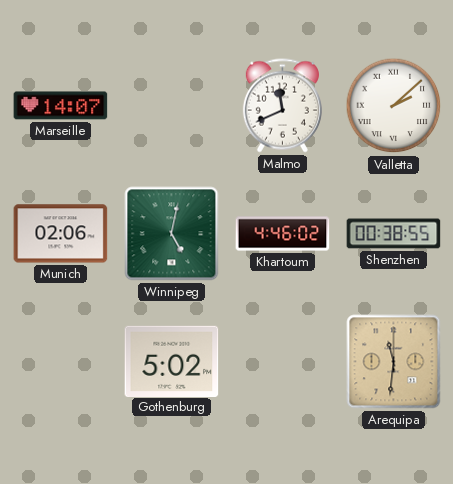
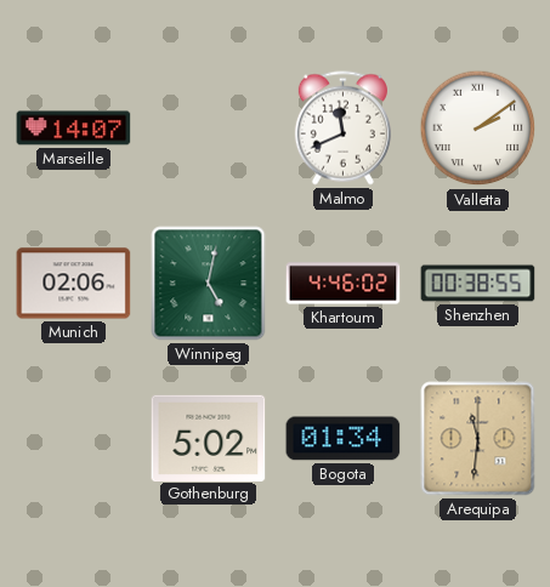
Valletta: 2:08 -> 2:09 (478, 129)
Bogota: none -> 01:34 (344, 439)
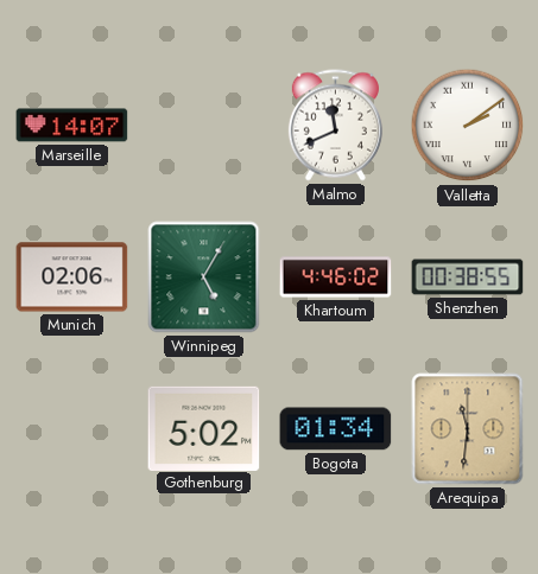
Winnipeg: 5:02 -> 5:05 (204, 278)
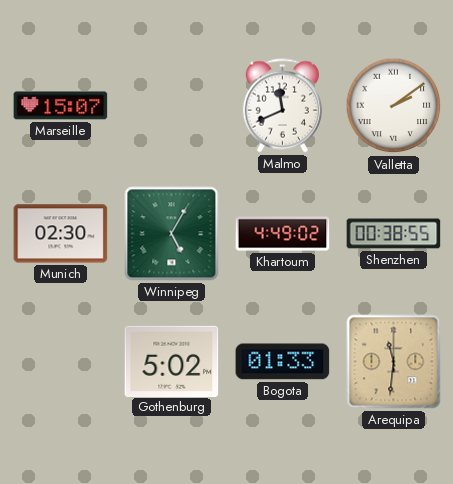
Marseille: 14:07 -> 15:07 (61, 106)
Munich: 02:06 -> 02:30 (61, 234)
Khartoum: 4:46 -> 4:49 (283, 234)
Bogota: 01:34 -> 01:33 (283, 362)
